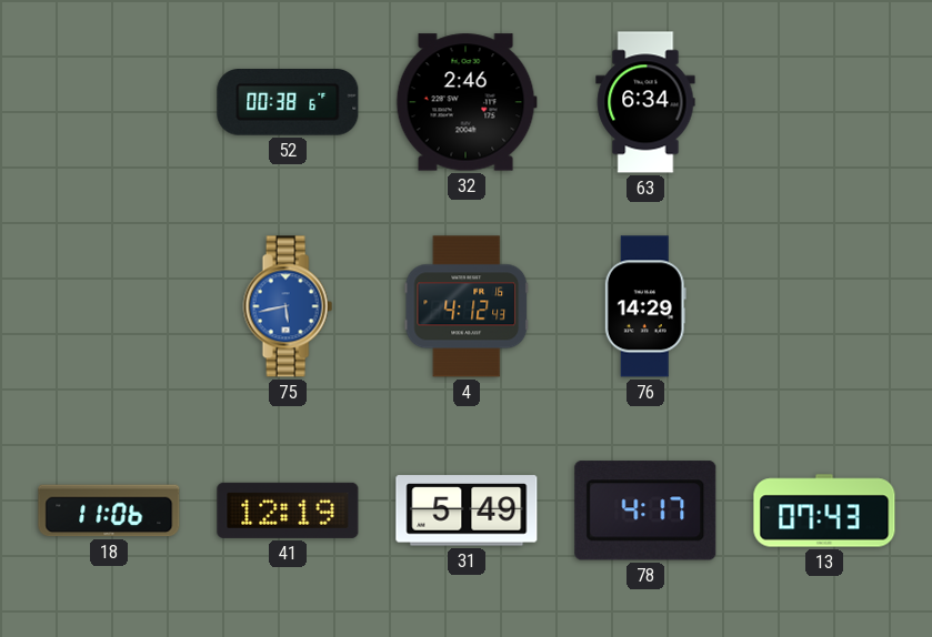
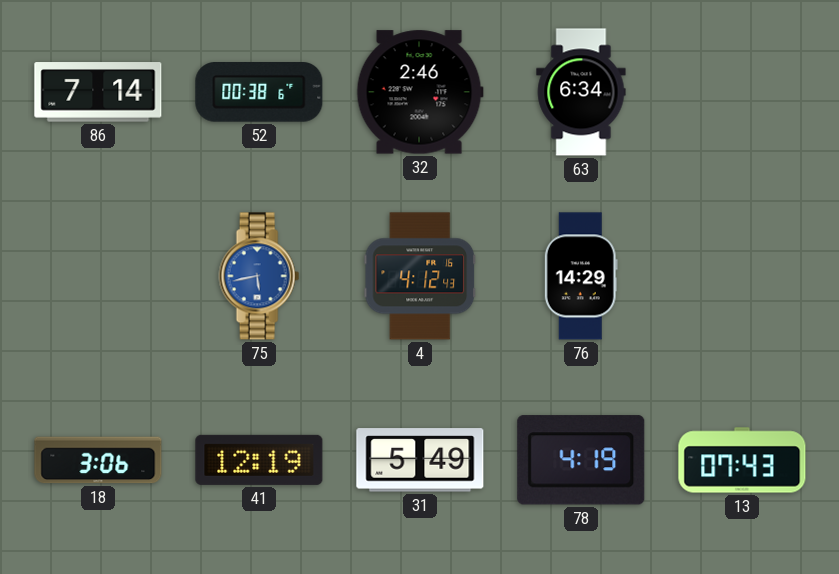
86: none -> 7:14 (98, 92)
18: 11:06 -> 3:06 (98, 460)
78: 4:17 -> 4:19 (581, 460)
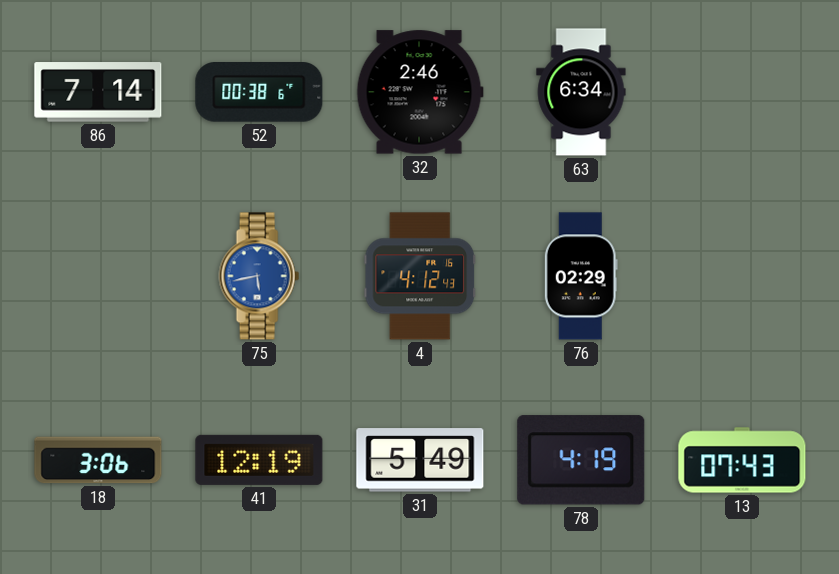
76: 14:29 -> 02:29 (581, 276)
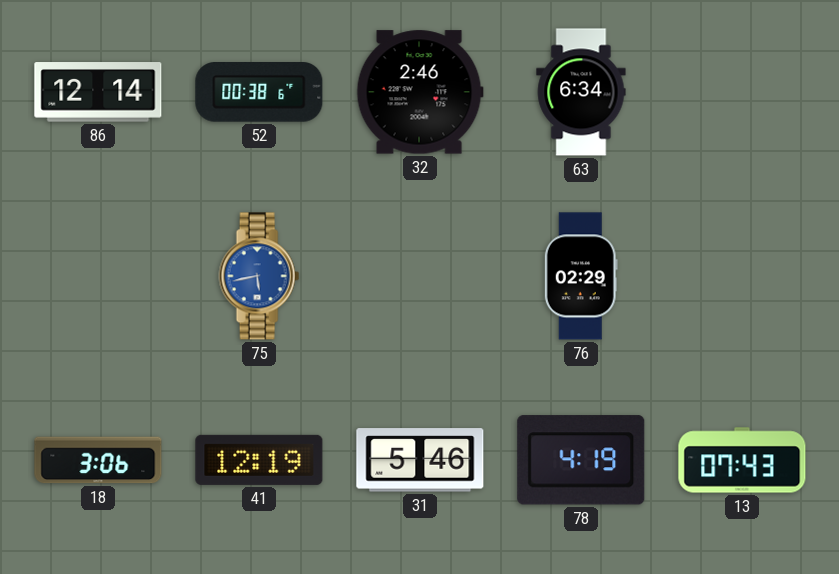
86: 7:14 -> 12:14 (98, 92)
4: 4:12 -> none (420, 276)
31: 5:49 -> 5:46 (420, 460)
